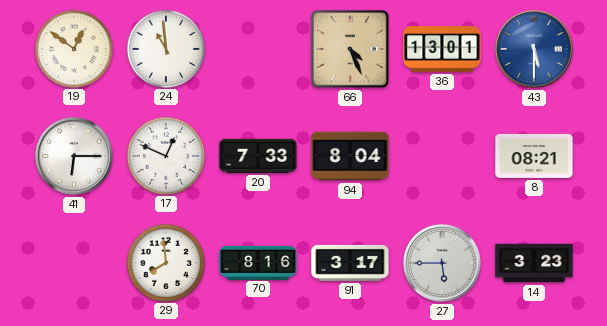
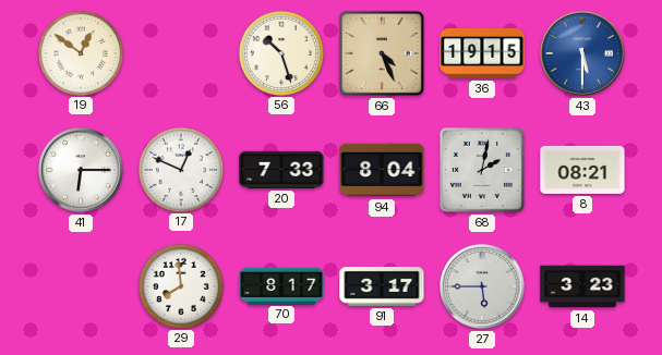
24: 10:59 -> none (165, 48)
56: none -> 10:27 (280, 52)
36: 13:01 -> 19:15 (482, 53)
68: none -> 2:02 (482, 170)
70: 8:16 -> 8:17 (281, 285)
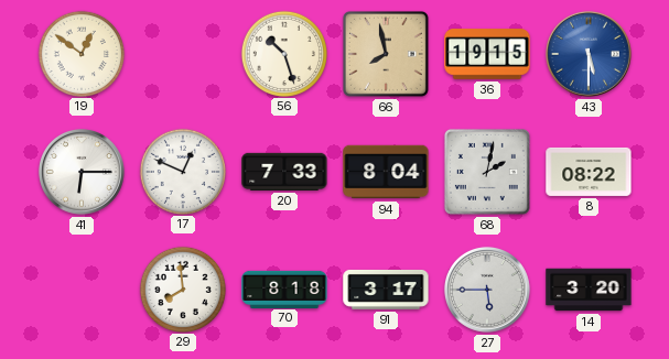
66: 4:26 -> 7:58 (386, 54)
8: 08:21 -> 08:22 (589, 172)
70: 8:17 -> 8:18 (284, 289)
14: 3:23 -> 3:20 (589, 290)
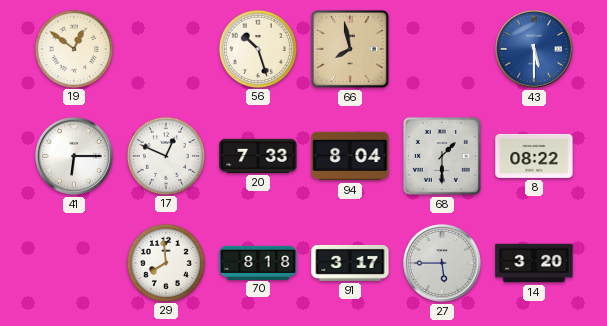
36: 19:15 -> none (487, 54)
68: 2:02 -> 1:30 (442, 156)
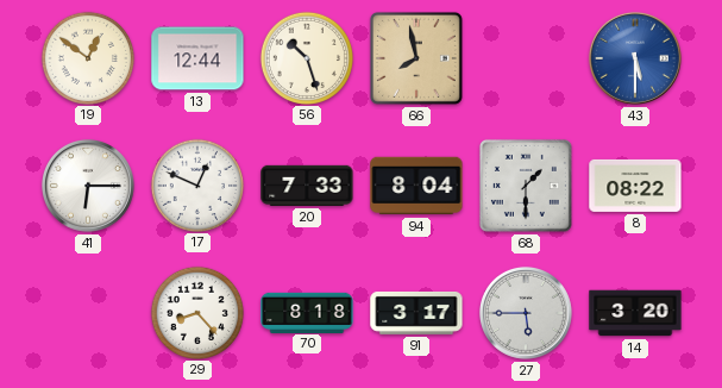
13: none -> 12:44 (197, 58)
29: 7:59 -> 8:23 (196, 312)
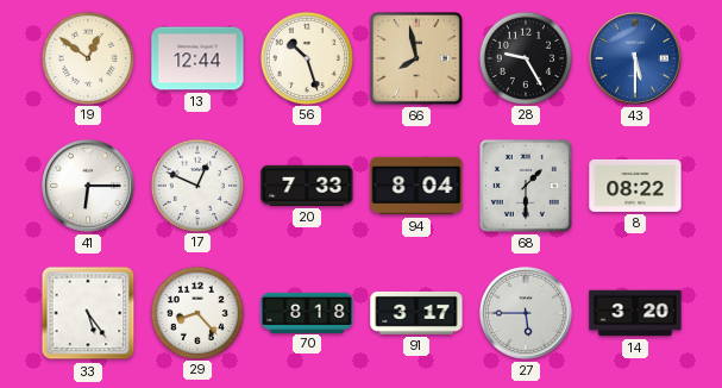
28: none -> 9:25 (525, 57)
33: none -> 5:24 (88, 313)
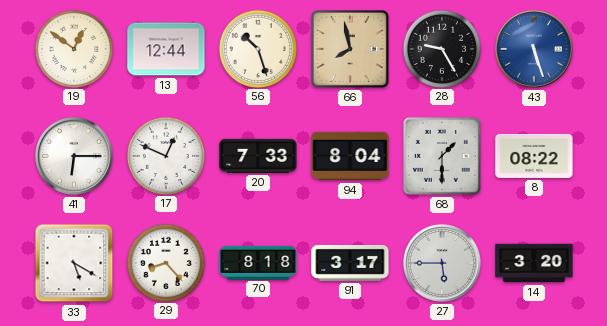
43: 5:30 -> 5:27 (534, 49)
33: 5:24 -> 5:20 (74, 263)
